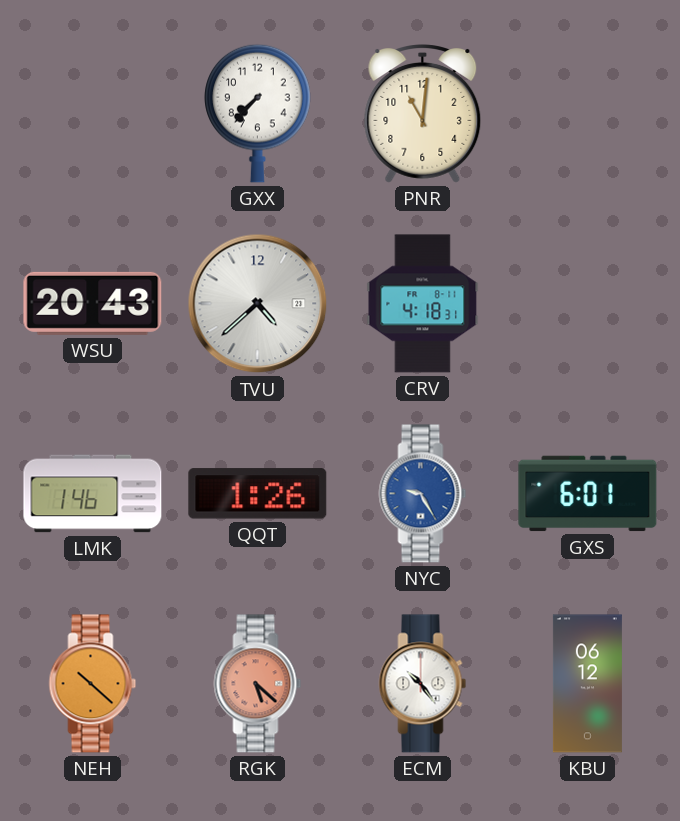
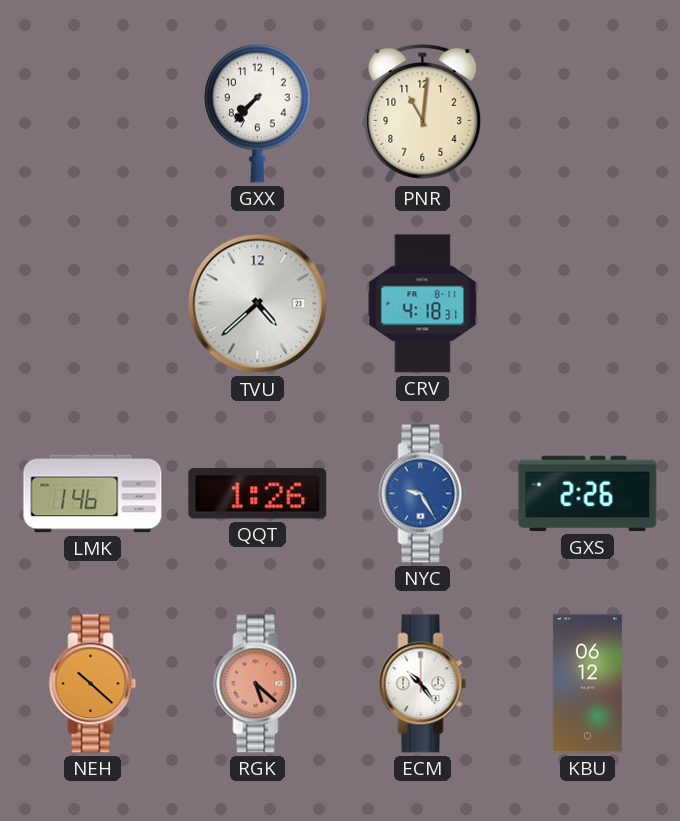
WSU: 20:43 -> none (93, 303)
GXS: 6:01 -> 2:26 (588, 494)
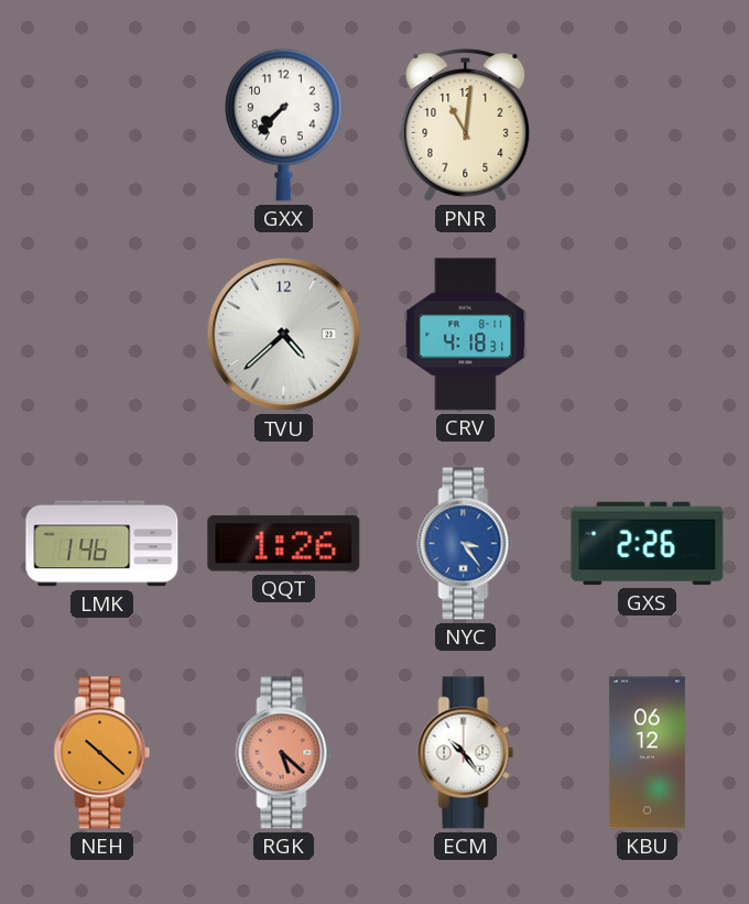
NYC: 9:25 -> 3:24 (466, 544)
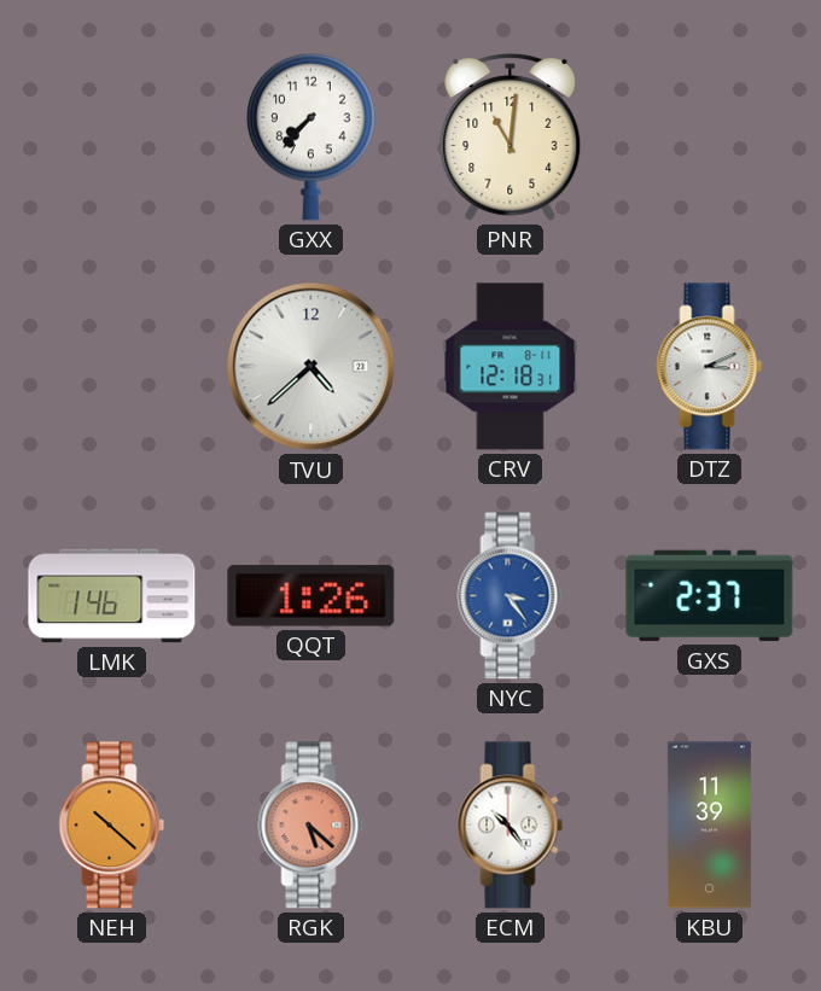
CRV: 4:18 -> 12:18 (511, 367)
DTZ: none -> 3:11 (710, 367)
GXS: 2:26 -> 2:37 (710, 596)
KBU: 06:12 -> 11:39 (709, 826)
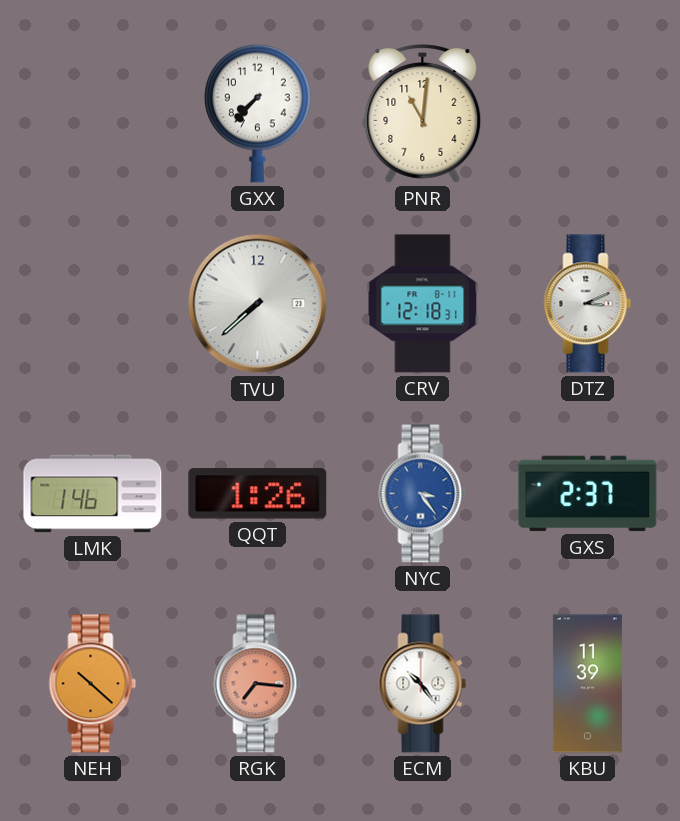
TVU: 4:38 -> 7:38 (258, 304)
RGK: 5:22 -> 7:16 (258, 684)
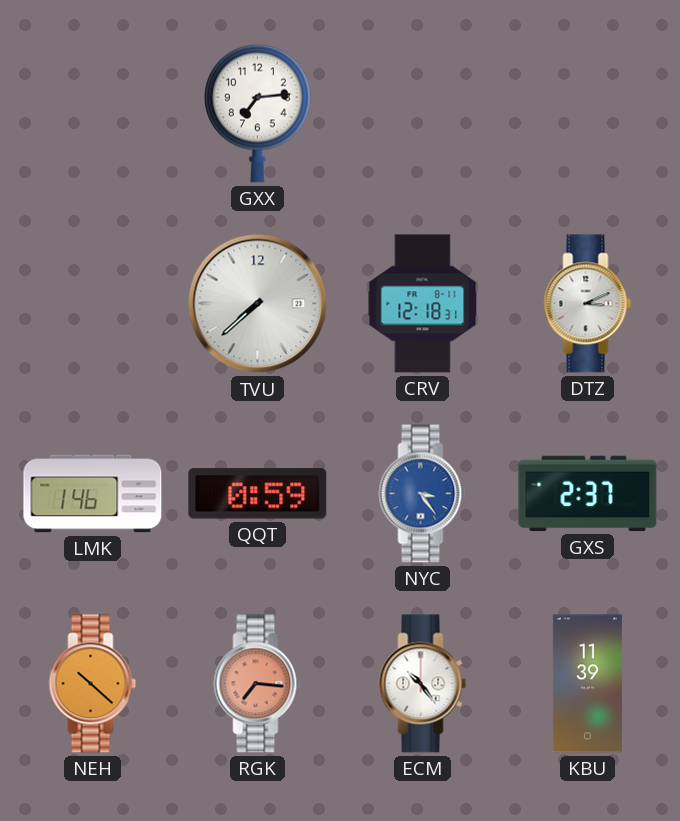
GXX: 7:37 -> 7:14 (258, 113)
PNR: 11:01 -> none (423, 114)
QQT: 1:26 -> 0:59 (258, 494)
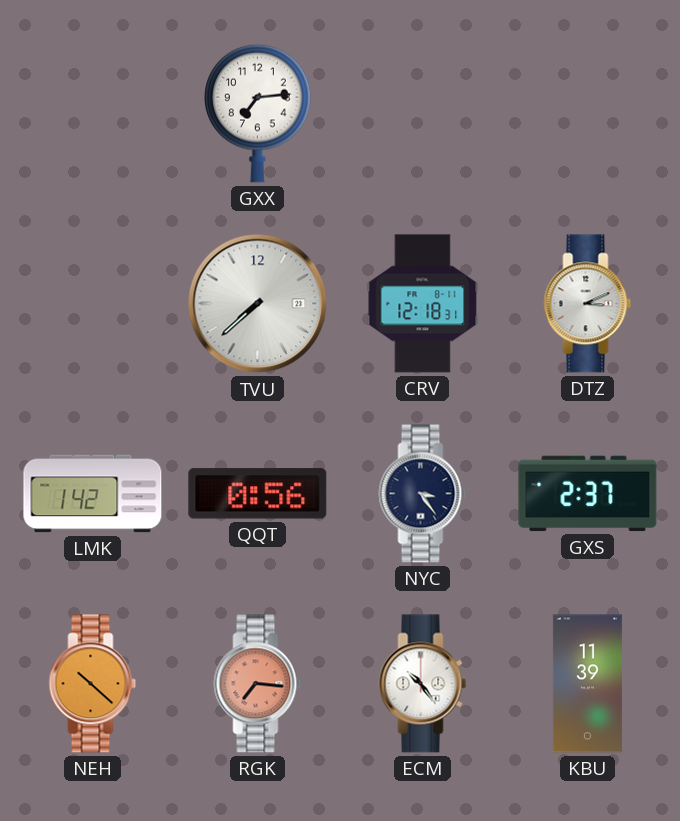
LMK: 1:46 -> 1:42 (93, 494)
QQT: 0:59 -> 0:56 (258, 494)
NYC dial: blue -> navy (423, 494)
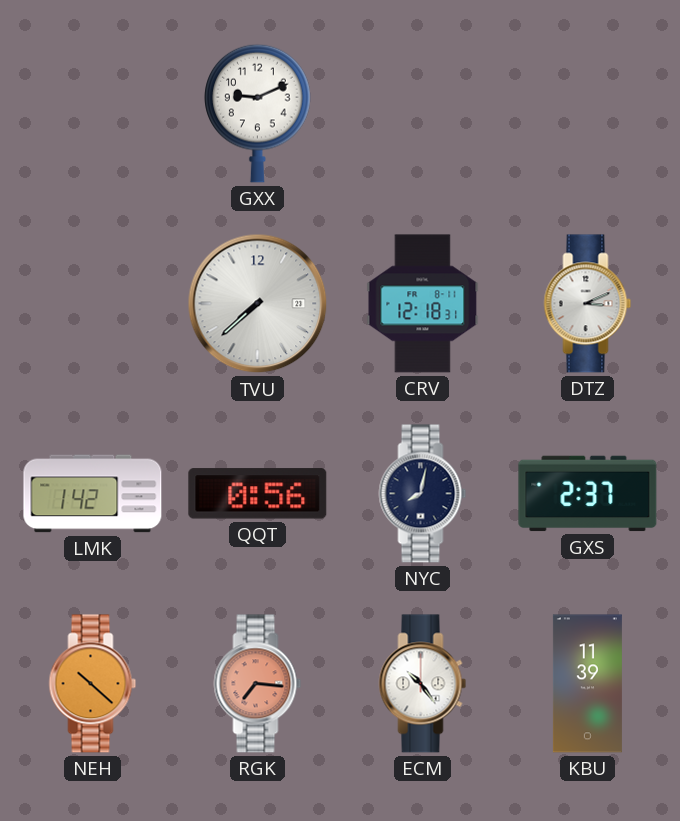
GXX: 7:14 -> 9:11 (258, 113)
NYC: 3:24 -> 8:02 (423, 494)
